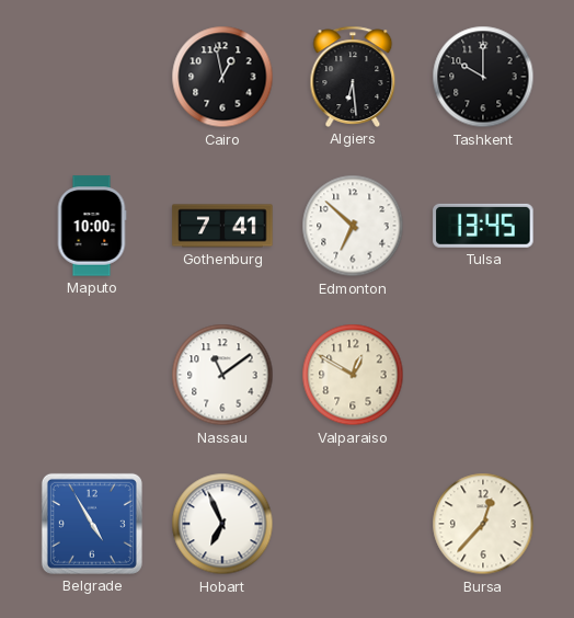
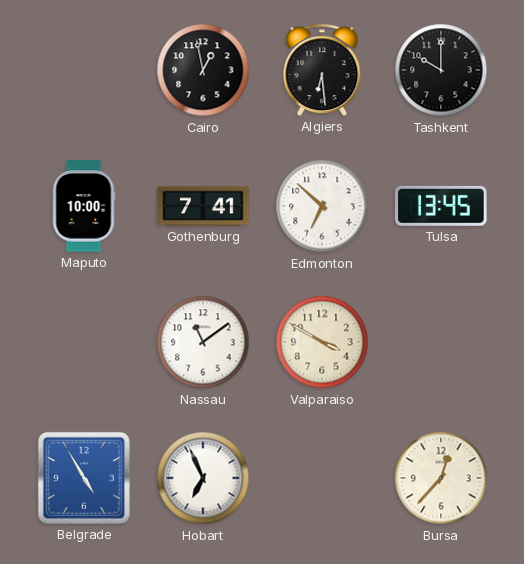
Valparaiso: 12:50 -> 3:50 (322, 342)
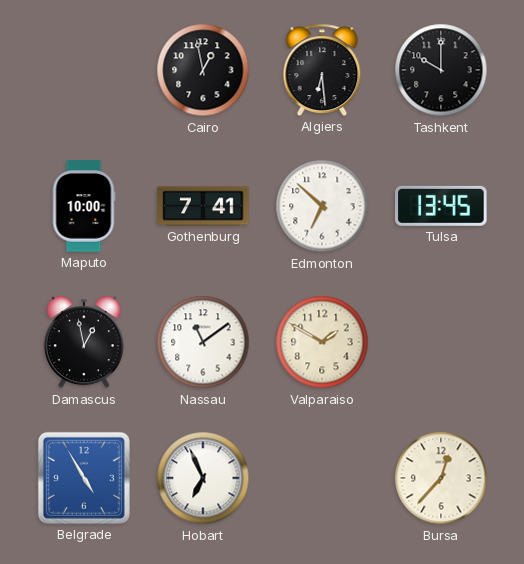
Damascus: none -> 12:58 (84, 342)
Valparaiso: 3:50 -> 1:50 (322, 342)
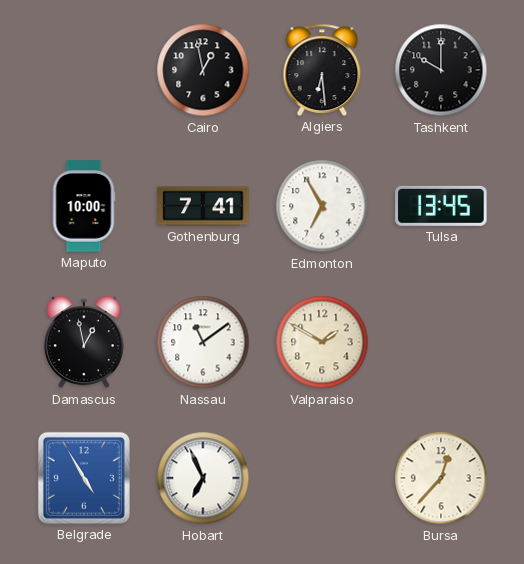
Edmonton: 6:52 -> 6:55 (322, 206)
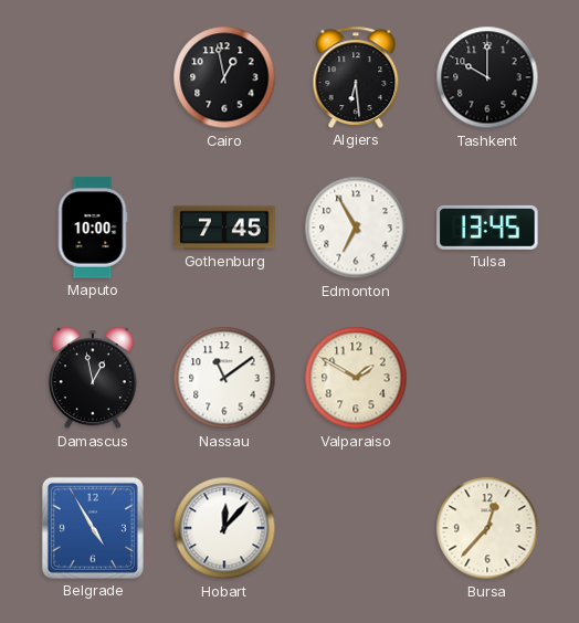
Gothenburg: 7:41 -> 7:45 (224, 228)
Hobart: 6:56 -> 12:07 (224, 528)
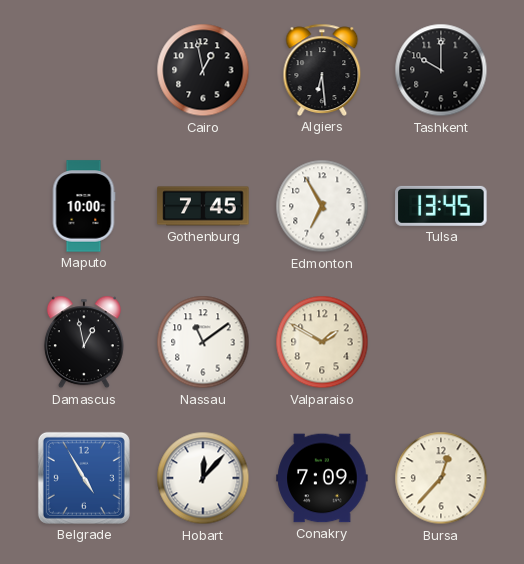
Conakry: none -> 7:09 (322, 478)
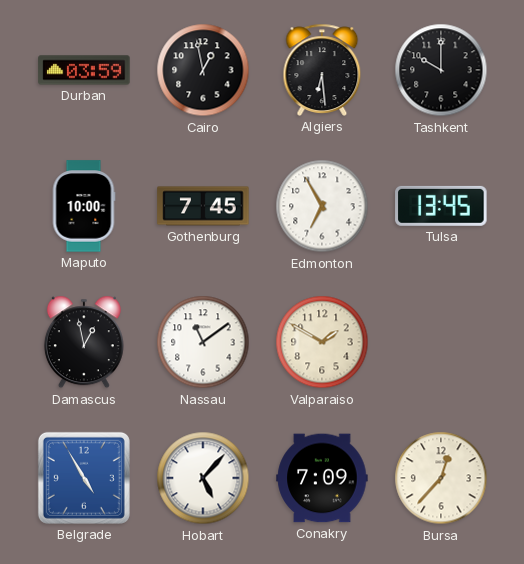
Durban: none -> 03:59 (84, 70)
Hobart: 12:07 -> 5:07 (203, 478)
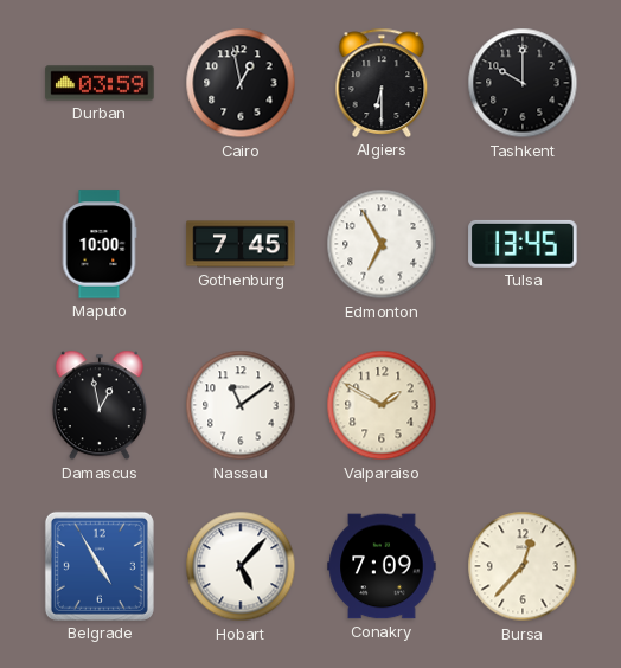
Algiers: 6:29 -> 6:30 (382, 83)
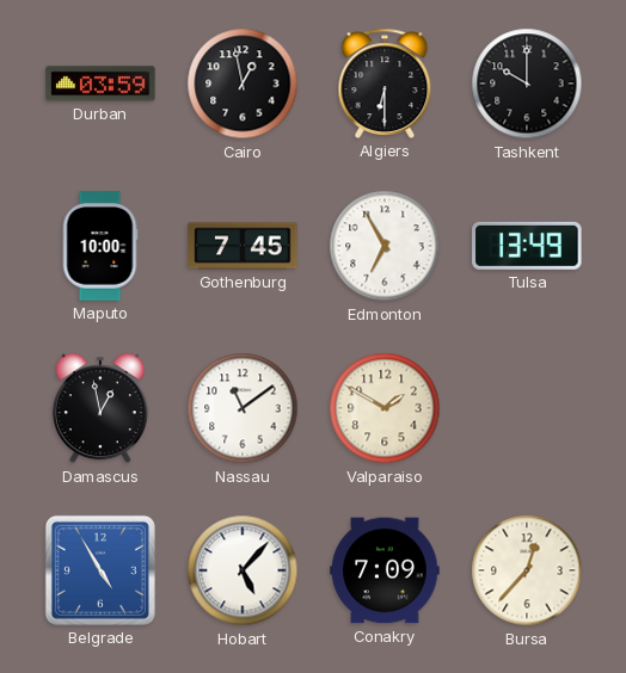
Tulsa: 13:45 -> 13:49 (527, 246)
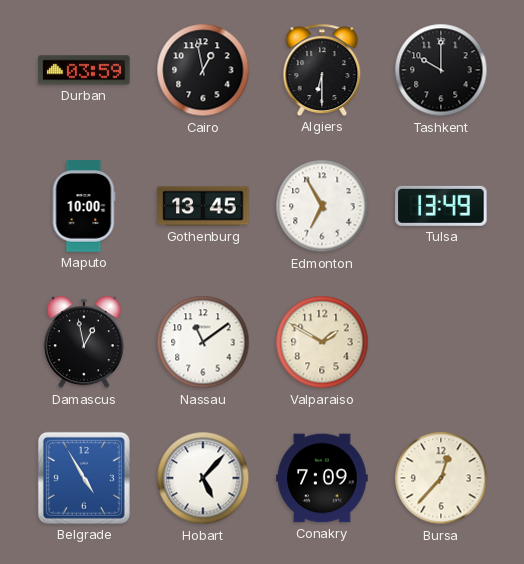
Gothenburg: 7:45 -> 13:45 (203, 206)
